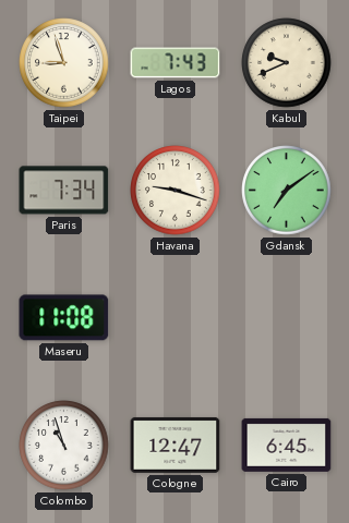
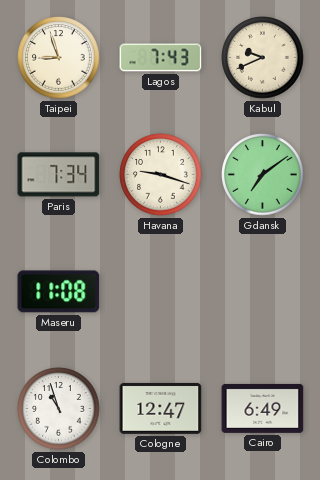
Cairo: 6:45 -> 6:49 (263, 408)
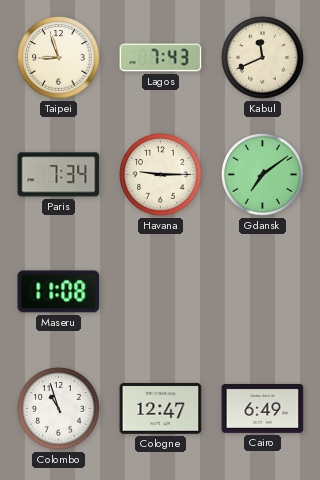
Kabul: 9:41 -> 11:41 (263, 58)
Havana: 9:18 -> 9:15 (161, 175)
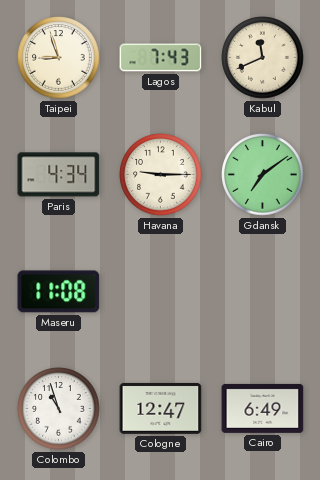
Paris: 7:34 -> 4:34 (59, 175)
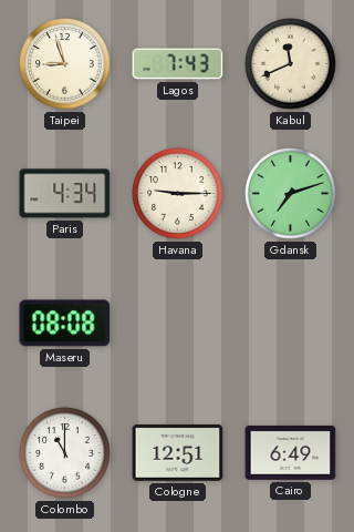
Gdansk: 7:09 -> 7:12 (291, 194)
Maseru: 11:08 -> 08:08 (65, 324)
Colombo: 10:57 -> 11:00 (65, 453)
Cologne: 12:47 -> 12:51 (178, 452)
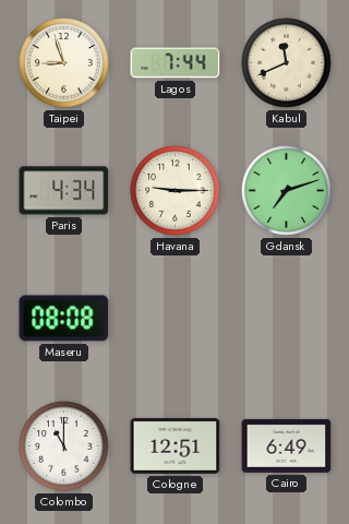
Lagos: 7:43 -> 7:44 (176, 63)
